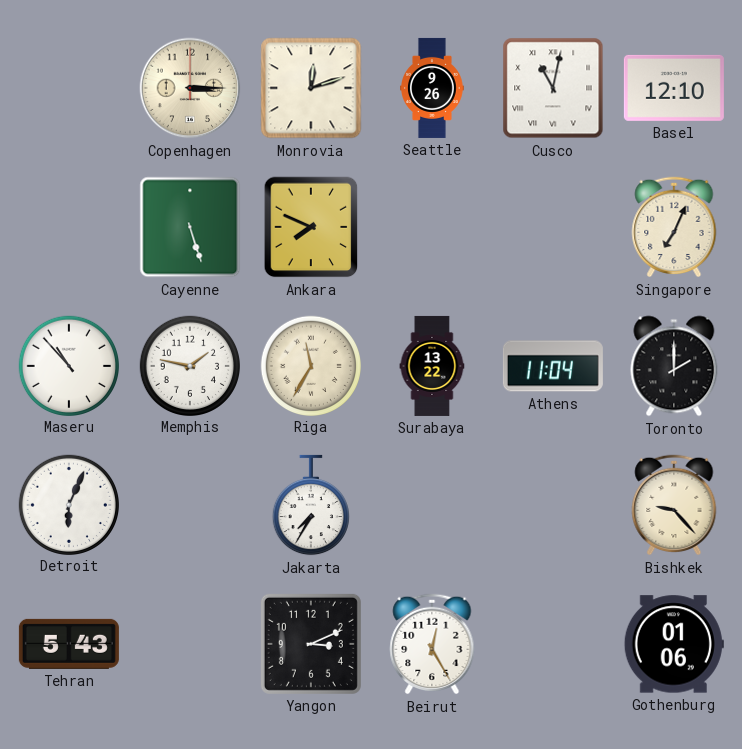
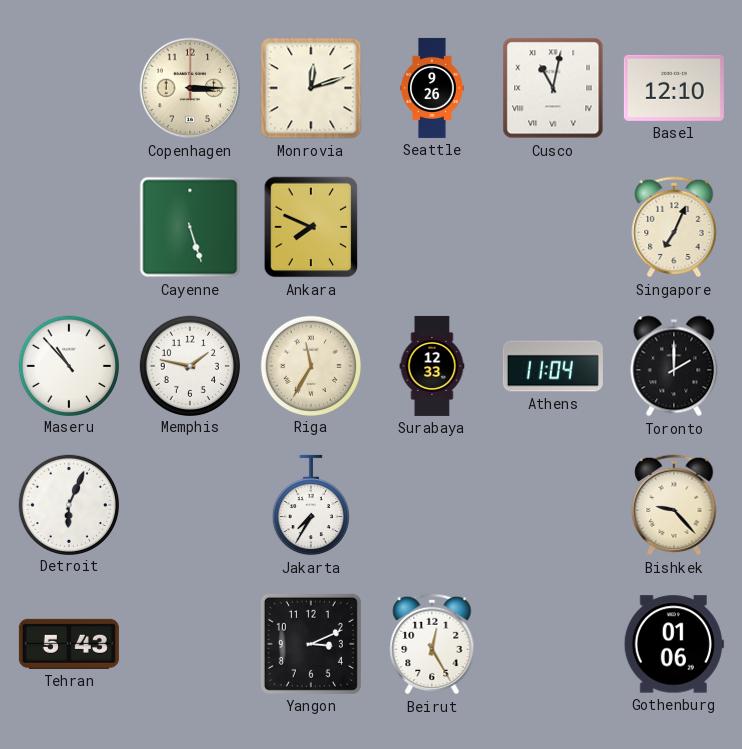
Surabaya: 13:22 -> 12:33 (432, 366)
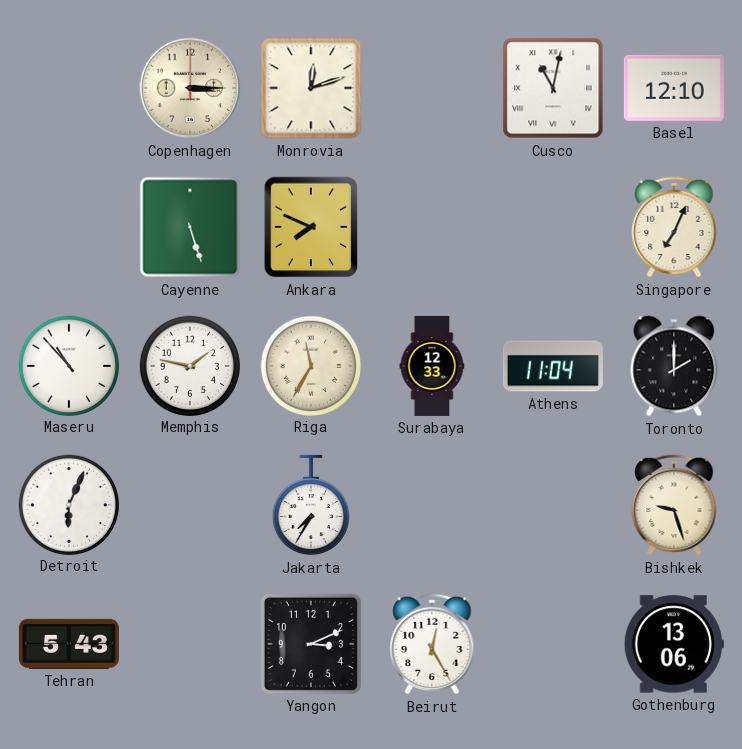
Seattle: 9:26 -> none (433, 88)
Bishkek: 9:23 -> 9:27 (674, 505)
Gothenburg: 01:06 -> 13:06 (674, 644)
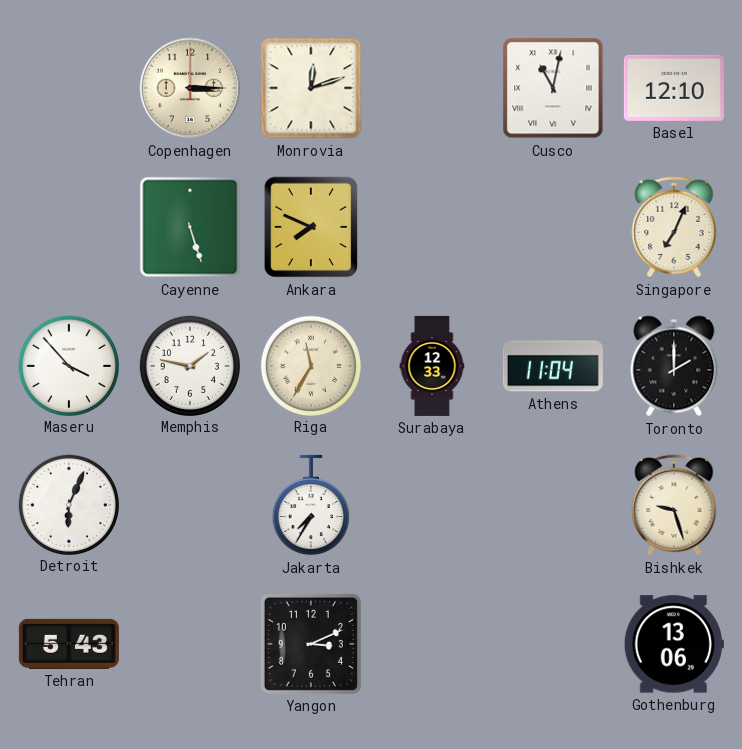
Maseru: 10:53 -> 3:53 (68, 365)
Beirut: 12:25 -> none (432, 644)
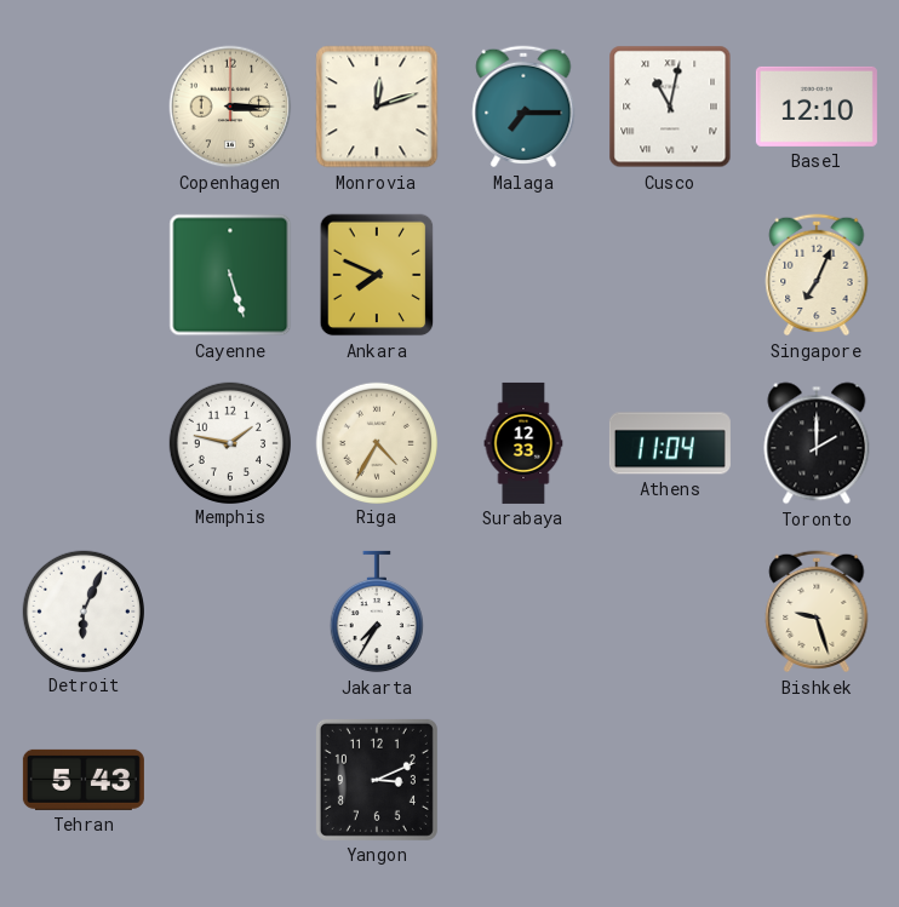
Malaga: none -> 7:15 (523, 107)
Maseru: 3:53 -> none (68, 365)
Riga: 11:35 -> 4:35 (376, 442)
Gothenburg: 13:06 -> none (674, 644)
